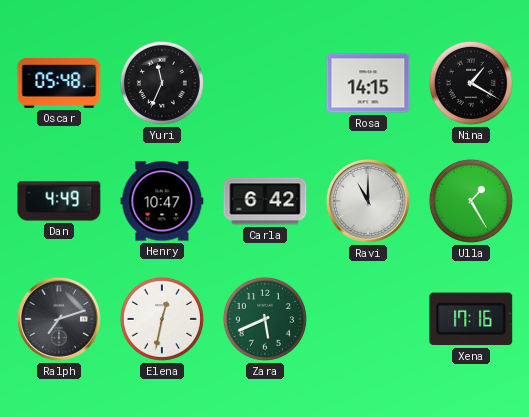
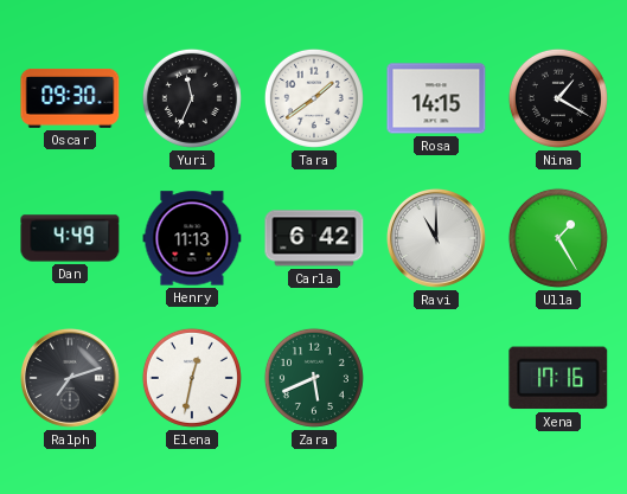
Oscar: 05:48 -> 09:30 (70, 98)
Tara: none -> 1:39 (314, 98)
Henry: 10:47 -> 11:13 (192, 238)
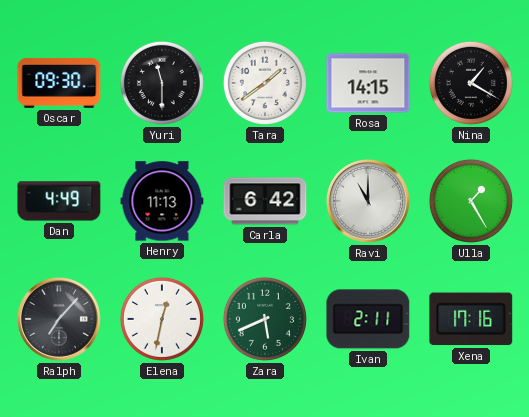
Yuri: 11:34 -> 11:30 (162, 83)
Ralph: 7:12 -> 7:07 (59, 319)
Ivan: none -> 2:11 (368, 319)
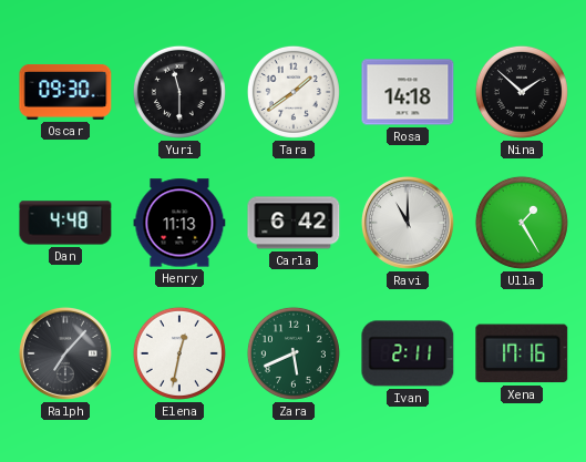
Rosa: 14:15 -> 14:18 (408, 92)
Nina: 1:20 -> 1:52 (522, 92)
Dan: 4:49 -> 4:48 (65, 223)
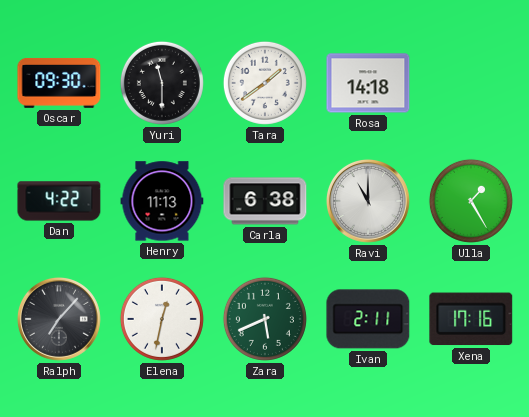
Nina: 1:52 -> none (522, 92)
Dan: 4:48 -> 4:22 (59, 201)
Carla: 6:42 -> 6:38 (265, 201)
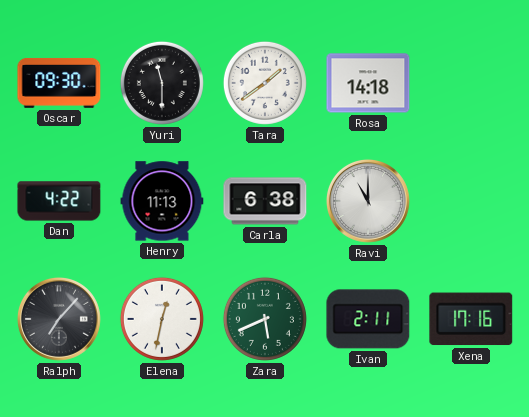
Ulla: 1:25 -> none (471, 201)
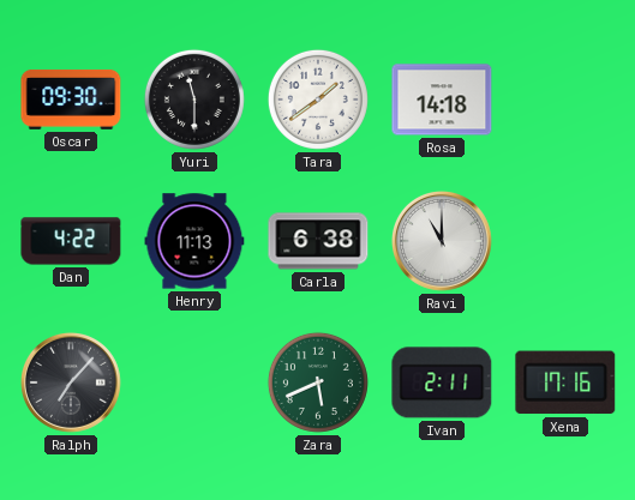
Elena: 12:32 -> none (162, 319)
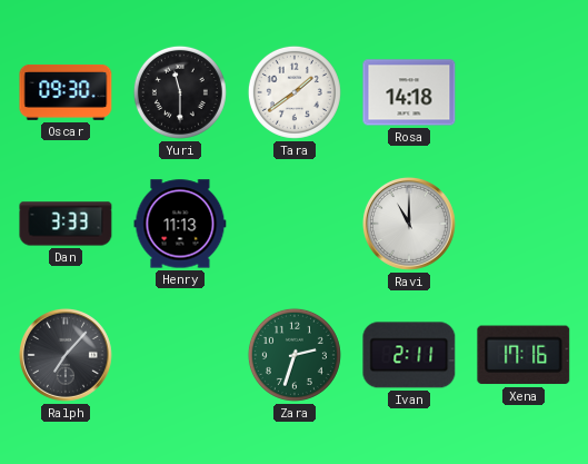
Dan: 4:22 -> 3:33 (66, 224)
Carla: 6:38 -> none (318, 241)
Zara: 5:41 -> 2:33 (295, 355)
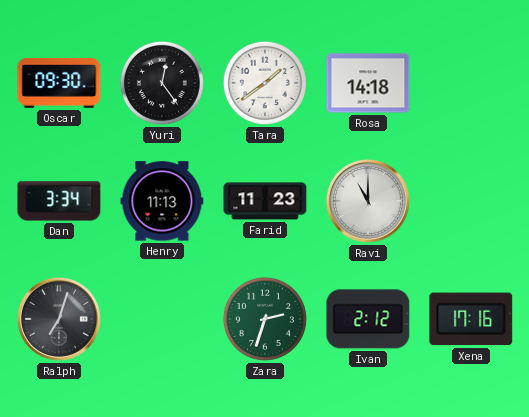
Yuri: 11:30 -> 12:24 (162, 83)
Dan: 3:33 -> 3:34 (59, 201)
Farid: none -> 11:23 (265, 201)
Ralph: 7:07 -> 7:03 (59, 319)
Ivan: 2:11 -> 2:12 (368, 319)
